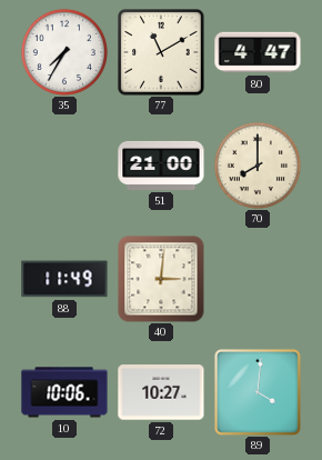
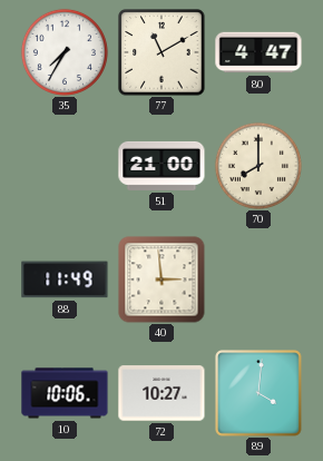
40: 3:01 -> 2:59 (161, 279)
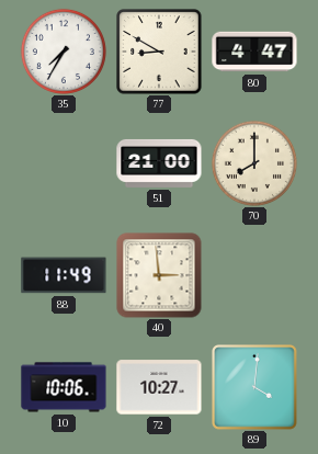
77: 11:10 -> 8:50 (159, 52)
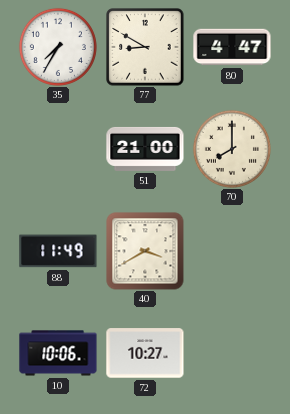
40: 2:59 -> 3:40 (145, 251)
89: 4:01 -> none (255, 388)
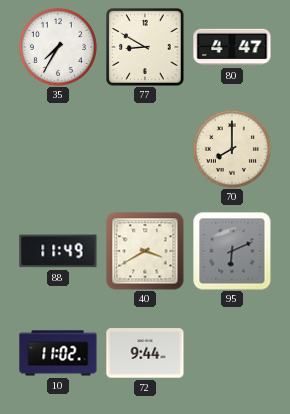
51: 21:00 -> none (145, 149)
95: none -> 6:11 (232, 251)
10: 10:06 -> 11:02 (58, 353)
72: 10:27 -> 9:44 (145, 353)
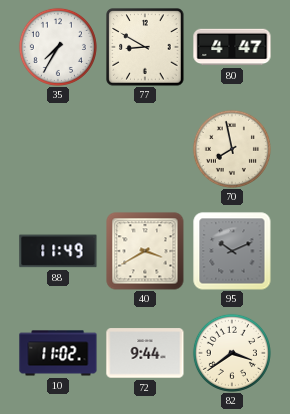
70: 8:00 -> 7:58 (232, 149)
95: 6:11 -> 10:11 (232, 251)
82: none -> 3:39 (232, 353)
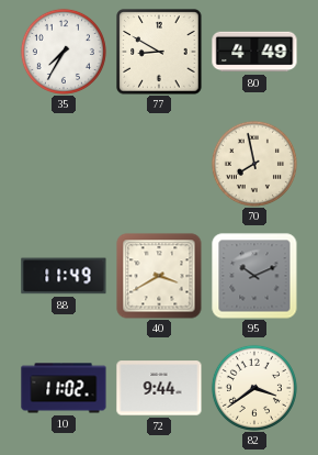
80: 4:47 -> 4:49 (254, 52)
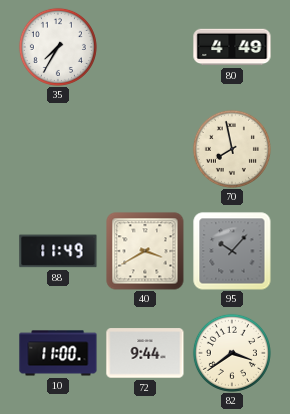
77: 8:50 -> none (159, 52)
95: 10:11 -> 10:07 (232, 251)
10: 11:02 -> 11:00 (58, 353)
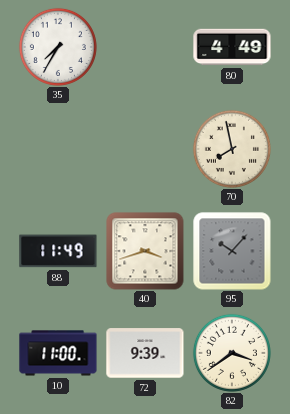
40: 3:40 -> 3:42 (145, 251)
72: 9:44 -> 9:39 (145, 353)
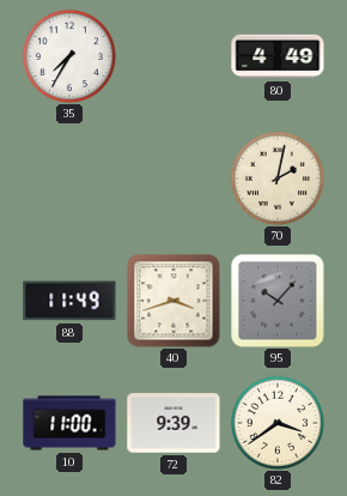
70: 7:58 -> 2:02 (278, 179)
